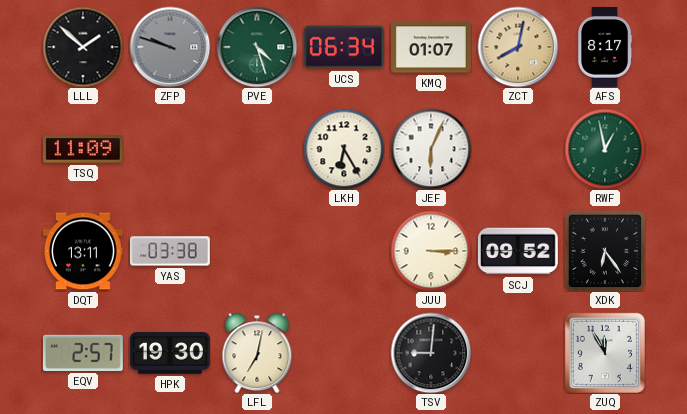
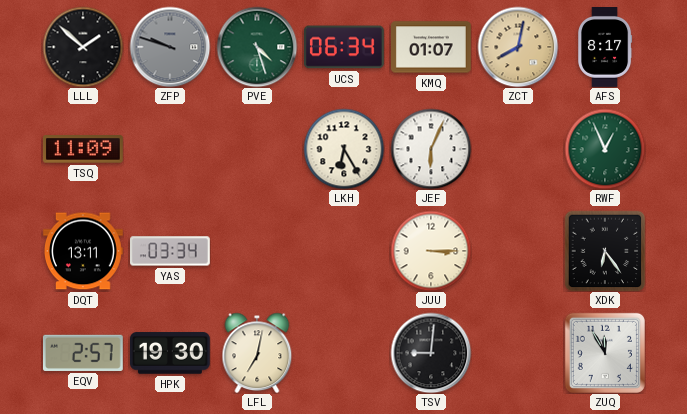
RWF: 12:58 -> 12:56 (605, 149)
YAS: 03:38 -> 03:34 (171, 251)
SCJ: 09:52 -> none (518, 251)
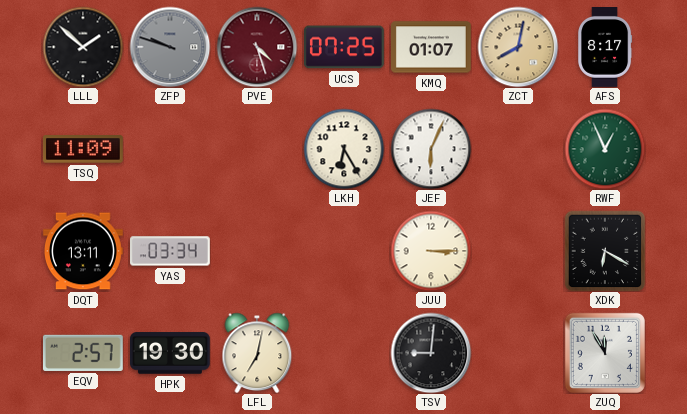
PVE dial: green -> burgundy (257, 47)
UCS: 06:34 -> 07:25 (344, 47)
XDK: 6:24 -> 6:20 (605, 251)
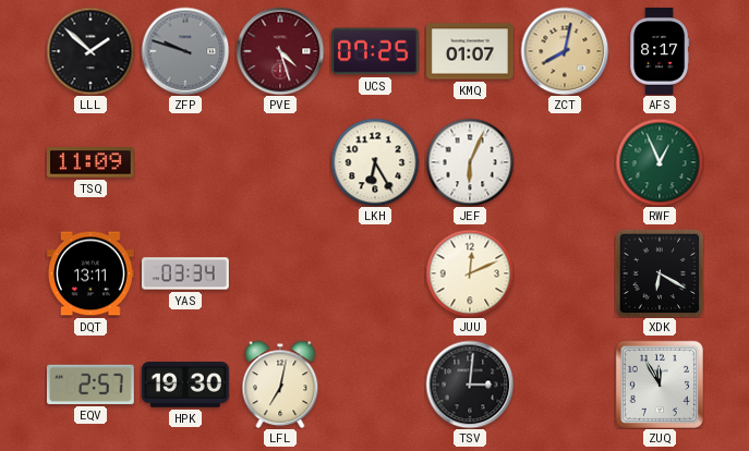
JUU: 3:15 -> 12:11 (470, 273)
TSV: 9:01 -> 3:01 (470, 385)
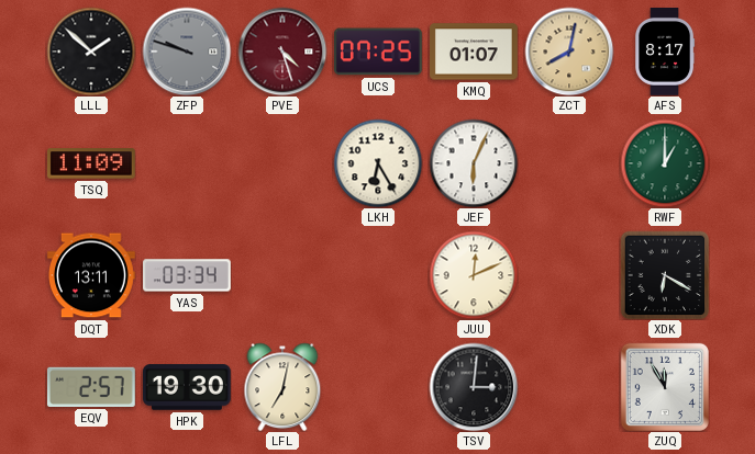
RWF: 12:56 -> 1:00 (665, 163)
